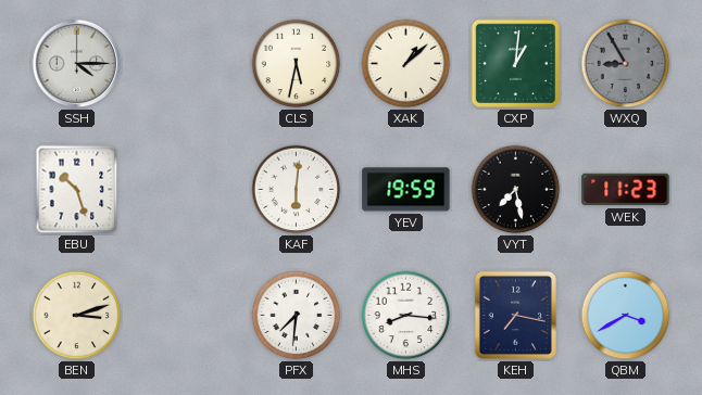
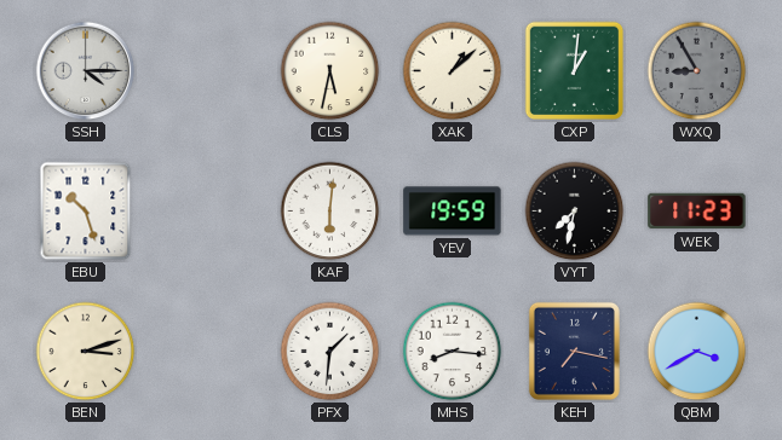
VYT: 7:28 -> 7:32 (575, 212)
PFX: 7:31 -> 1:31 (330, 352)
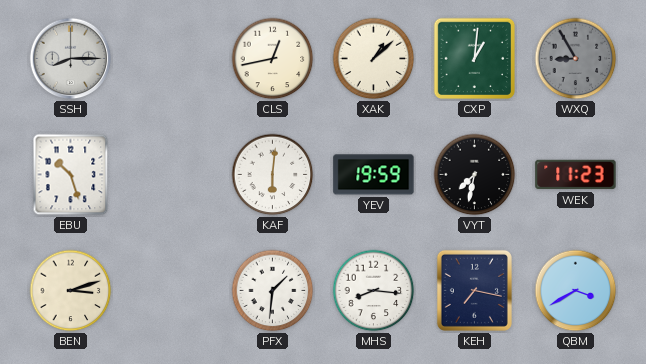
SSH: 4:15 -> 8:15 (71, 59)
CLS: 5:32 -> 12:43 (273, 59)
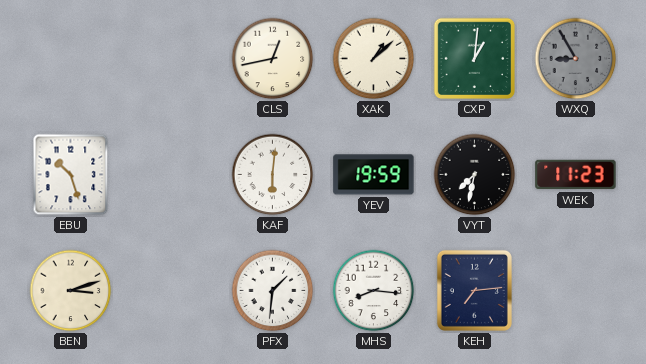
SSH: 8:15 -> none (71, 59)
KEH: 7:17 -> 7:14 (474, 290)
QBM: 3:40 -> none (576, 291)
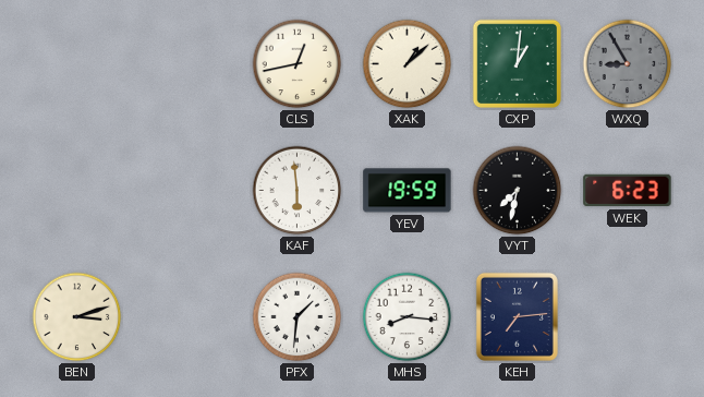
EBU: 10:27 -> none (71, 175)
KAF: 6:01 -> 5:59 (298, 191)
WEK: 11:23 -> 6:23 (628, 191)
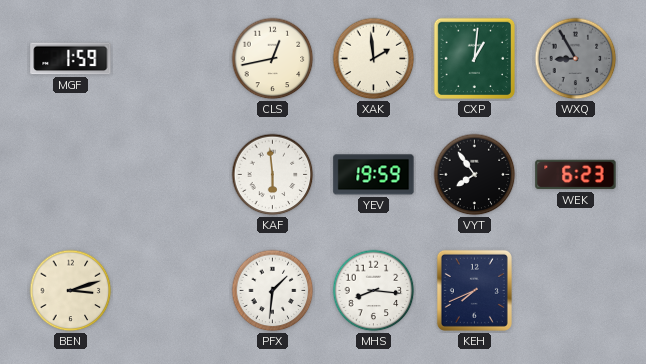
MGF: none -> 1:59 (71, 59)
XAK: 1:08 -> 1:59 (374, 59)
VYT: 7:32 -> 7:54 (475, 175)
KEH: 7:14 -> 7:41 (474, 290)
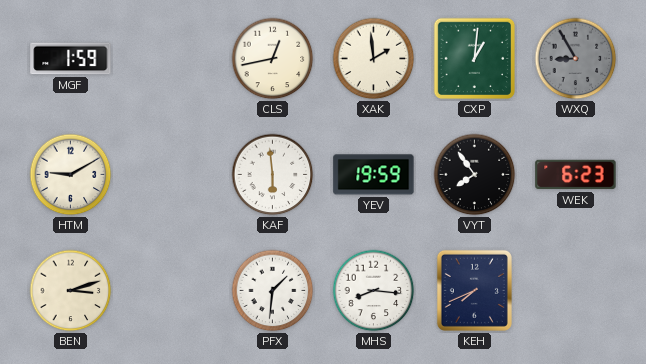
HTM: none -> 9:10 (71, 175)
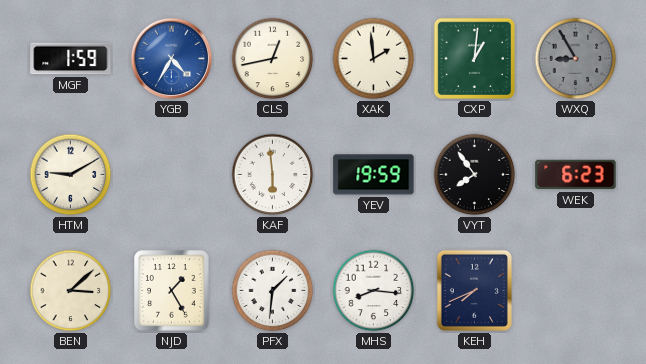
YGB: none -> 4:35 (172, 59)
BEN: 3:12 -> 3:08 (71, 291)
NJD: none -> 1:25 (172, 291)
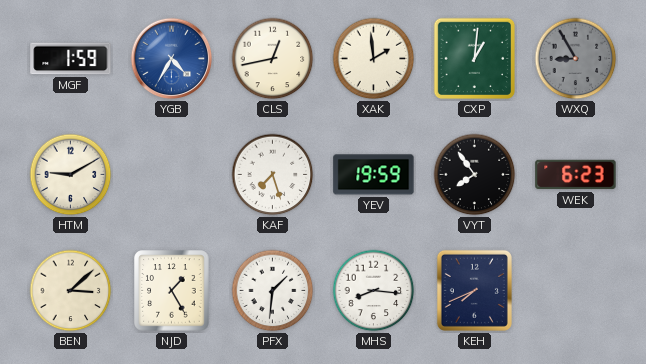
KAF: 5:59 -> 7:27 (273, 175)
